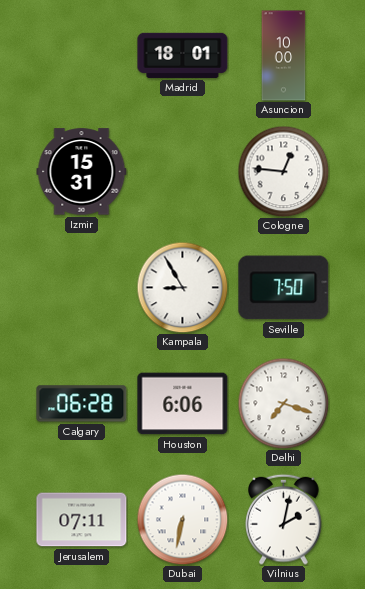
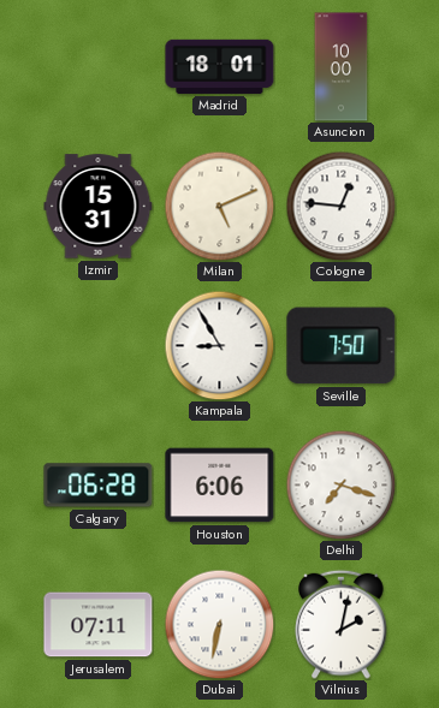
Milan: none -> 5:11 (219, 206)
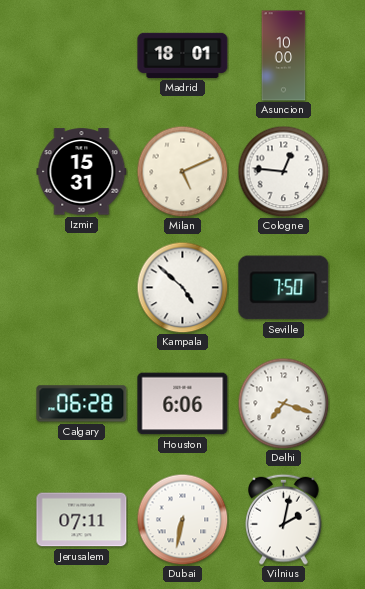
Kampala: 8:55 -> 4:52 (182, 287)
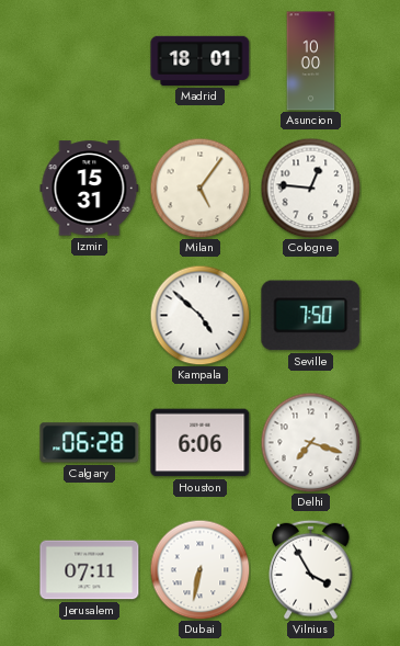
Milan: 5:11 -> 5:06 (199, 188)
Vilnius: 2:02 -> 3:55 (311, 569)
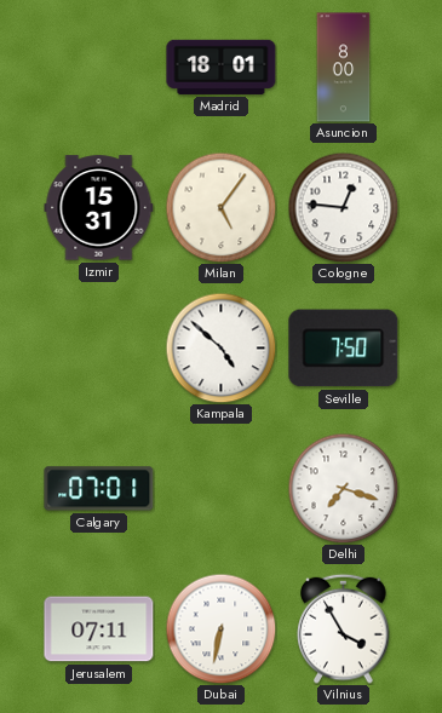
Asuncion: 10:00 -> 8:00 (344, 68)
Calgary: 06:28 -> 07:01 (99, 489)
Houston: 6:06 -> none (201, 443)
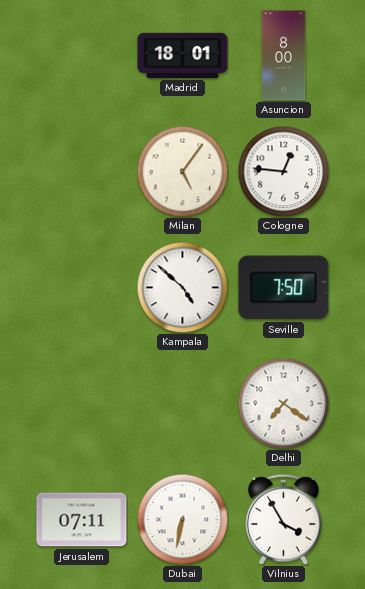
Izmir: 15:31 -> none (99, 208)
Calgary: 07:01 -> none (99, 489)
Delhi: 7:18 -> 7:21 (283, 403)
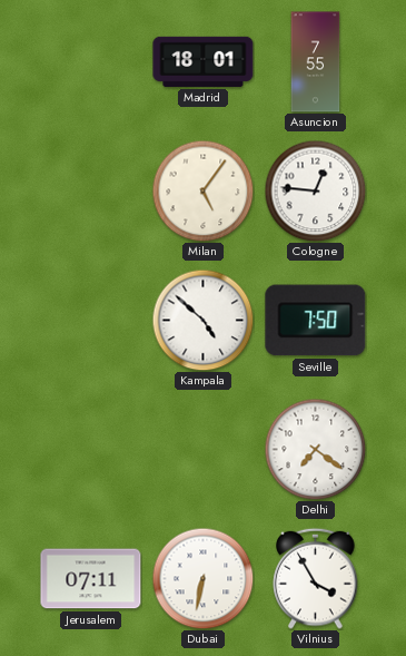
Asuncion: 8:00 -> 7:55 (316, 62)
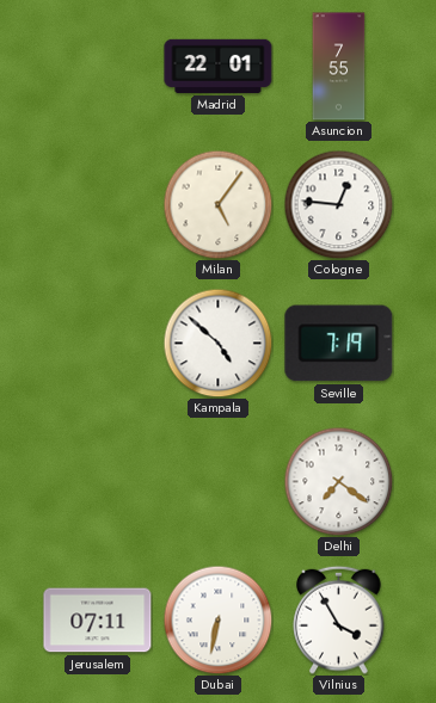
Madrid: 18:01 -> 22:01 (219, 66)
Seville: 7:50 -> 7:19 (339, 344)
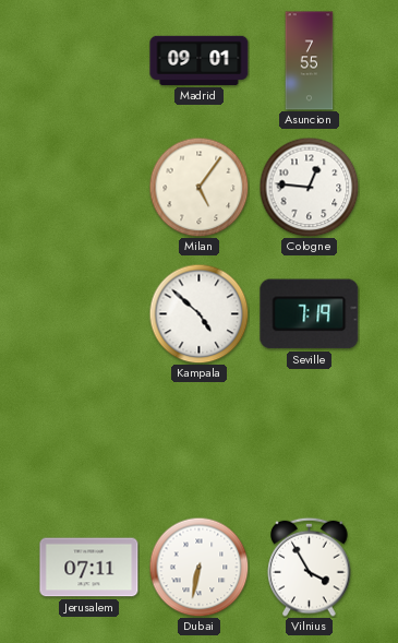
Madrid: 22:01 -> 09:01 (200, 60)
Delhi: 7:21 -> none (338, 481)
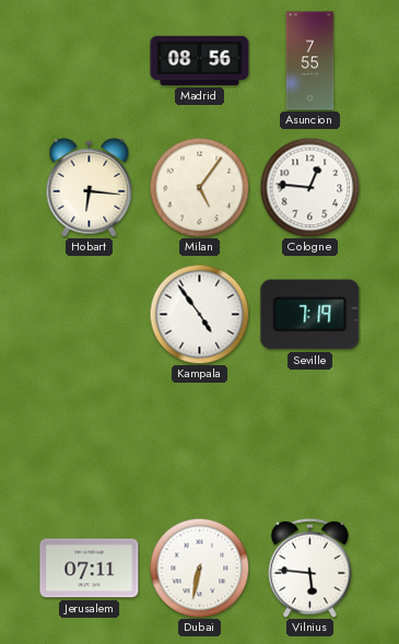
Madrid: 09:01 -> 08:56 (200, 60)
Hobart: none -> 6:16 (90, 187)
Kampala: 4:52 -> 4:54 (199, 314)
Vilnius: 3:55 -> 5:46 (310, 567)
